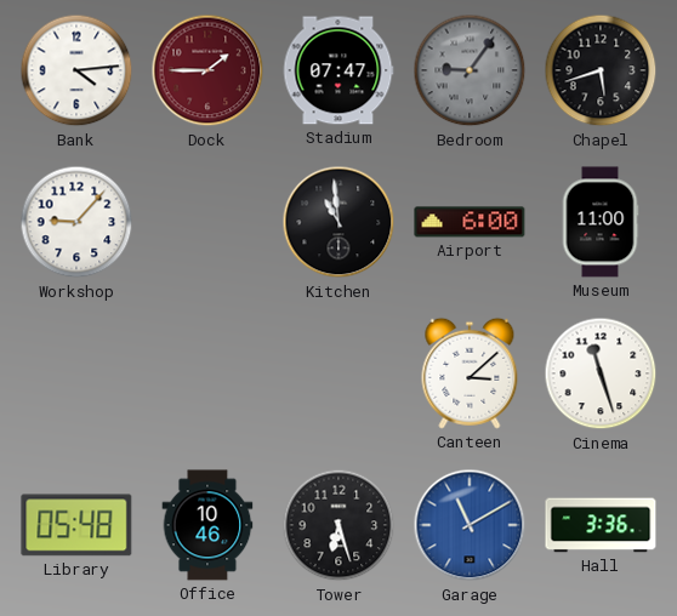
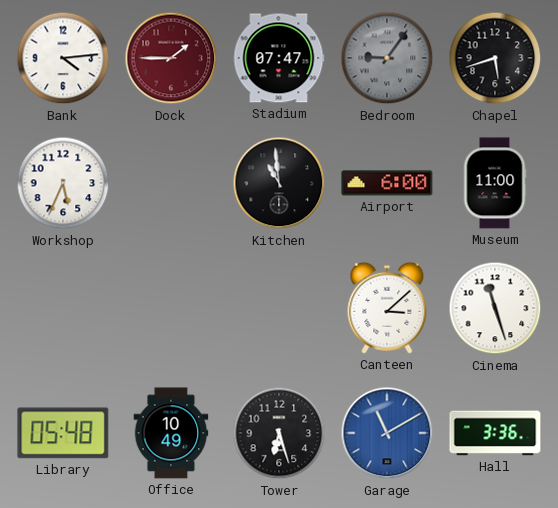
Workshop: 9:07 -> 5:34 (63, 183)
Office: 10:46 -> 10:49 (171, 433)
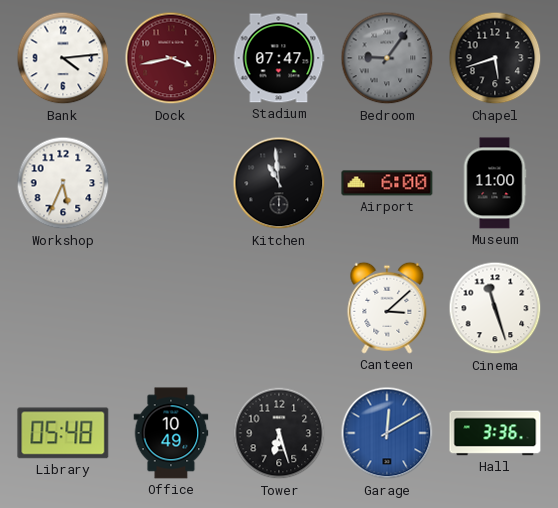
Dock: 1:45 -> 3:43 (171, 58)
Garage: 11:10 -> 12:10 (387, 433)
